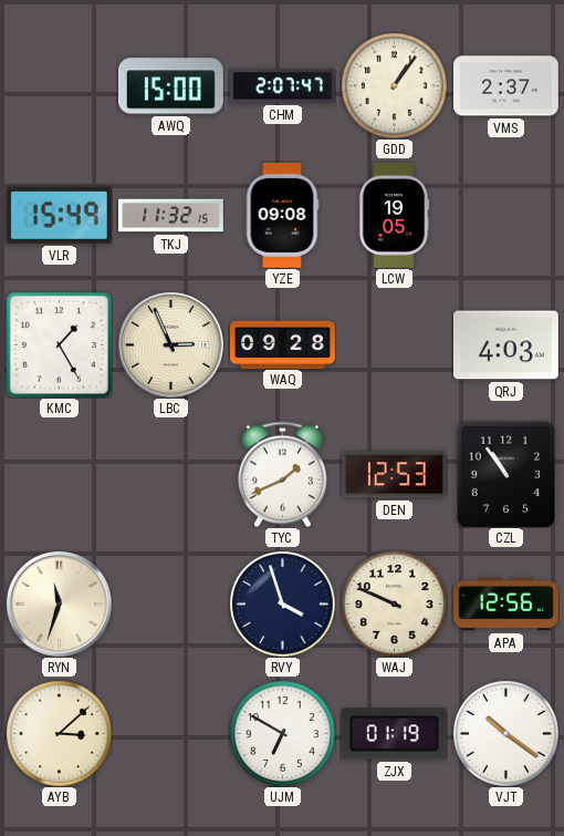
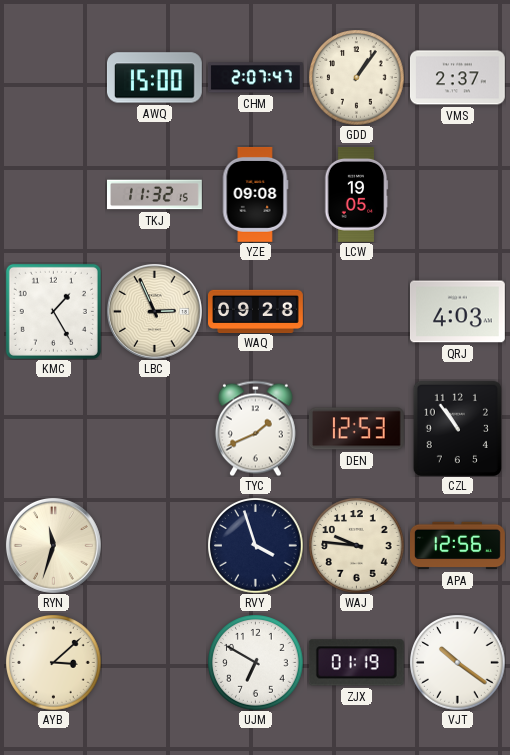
VLR: 15:49 -> none (59, 215)
WAJ: 9:49 -> 9:46 (356, 545)
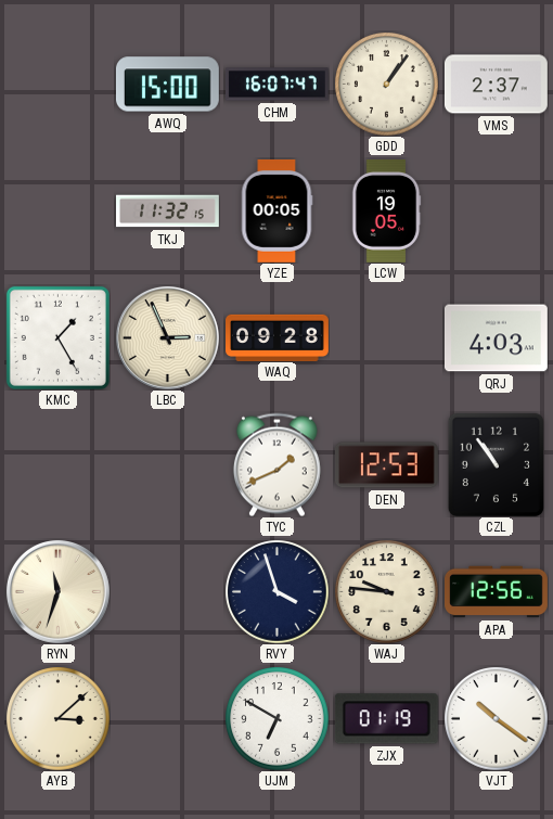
CHM: 2:07 -> 16:07 (276, 85)
YZE: 09:08 -> 00:05 (276, 212)
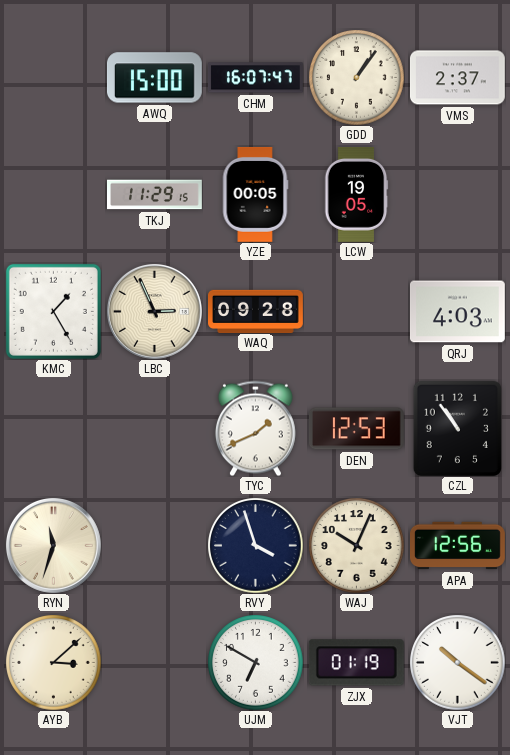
TKJ: 11:32 -> 11:29 (155, 195)
WAJ: 9:46 -> 10:04 (356, 545)
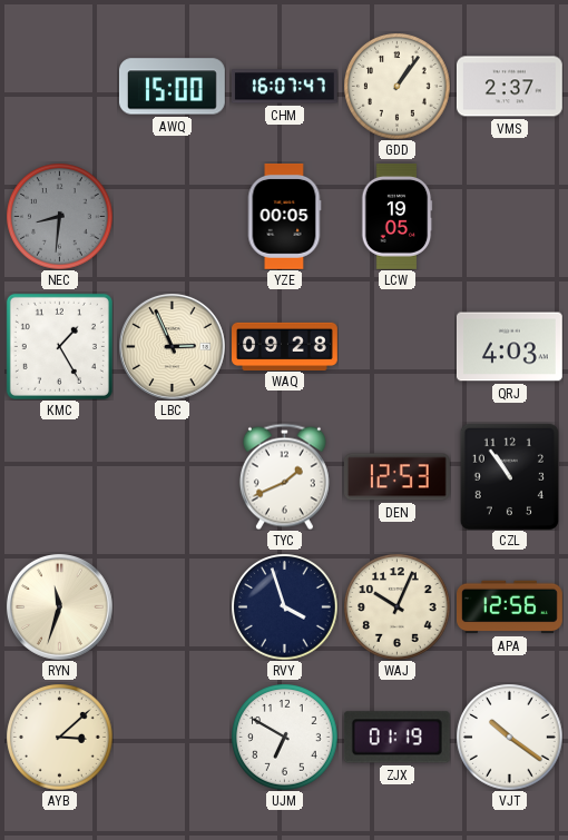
NEC: none -> 8:31 (59, 216)
TKJ: 11:29 -> none (155, 195)
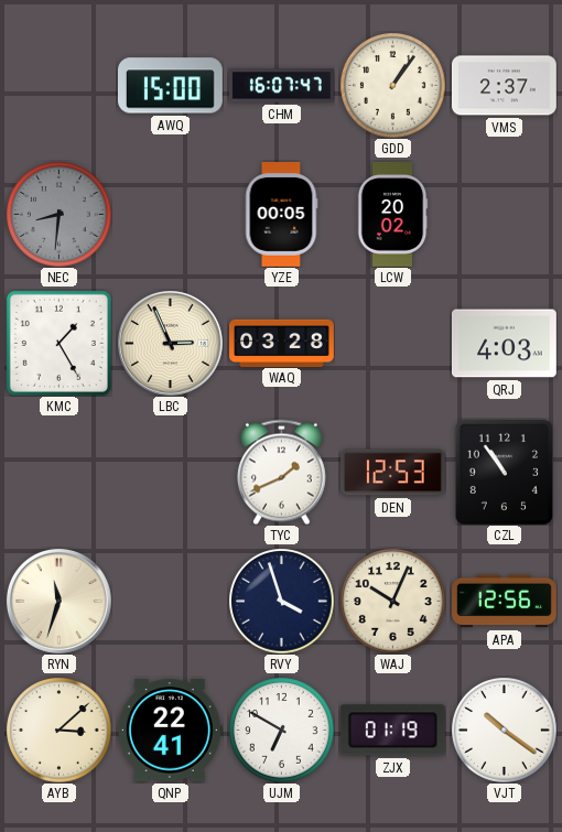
LCW: 19:05 -> 20:02 (392, 215)
WAQ: 09:28 -> 03:28 (282, 343)
QNP: none -> 22:41 (170, 731)
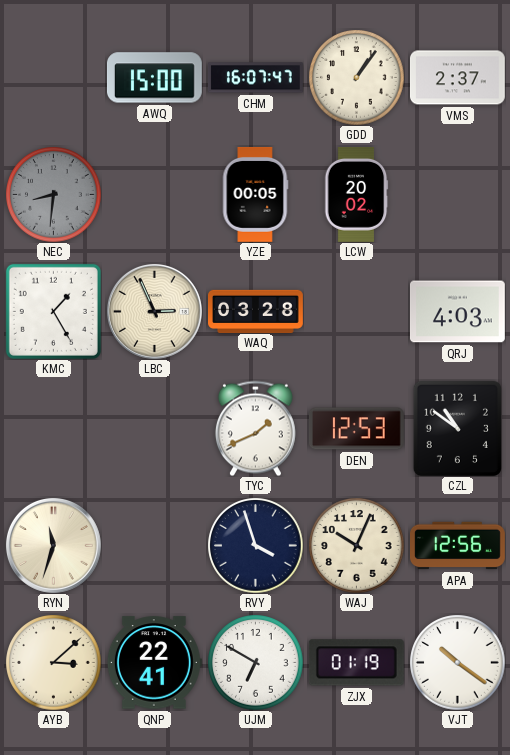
CZL: 10:54 -> 10:51 (457, 428)
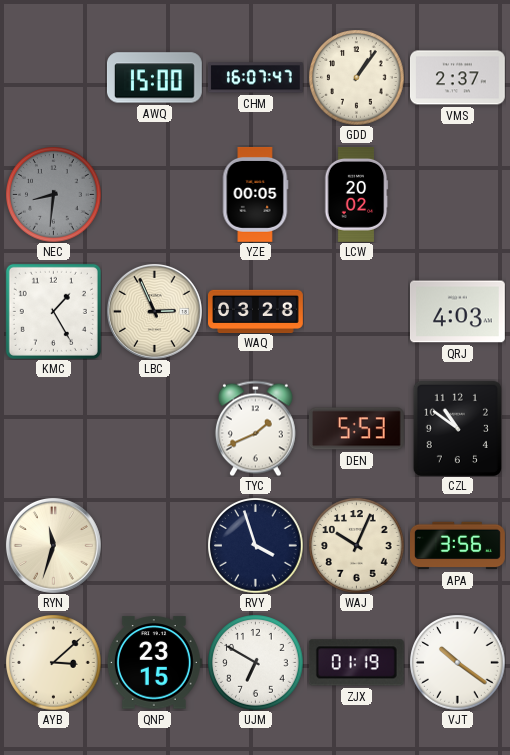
DEN: 12:53 -> 5:53 (356, 429)
APA: 12:56 -> 3:56 (458, 546)
QNP: 22:41 -> 23:15 (154, 663)
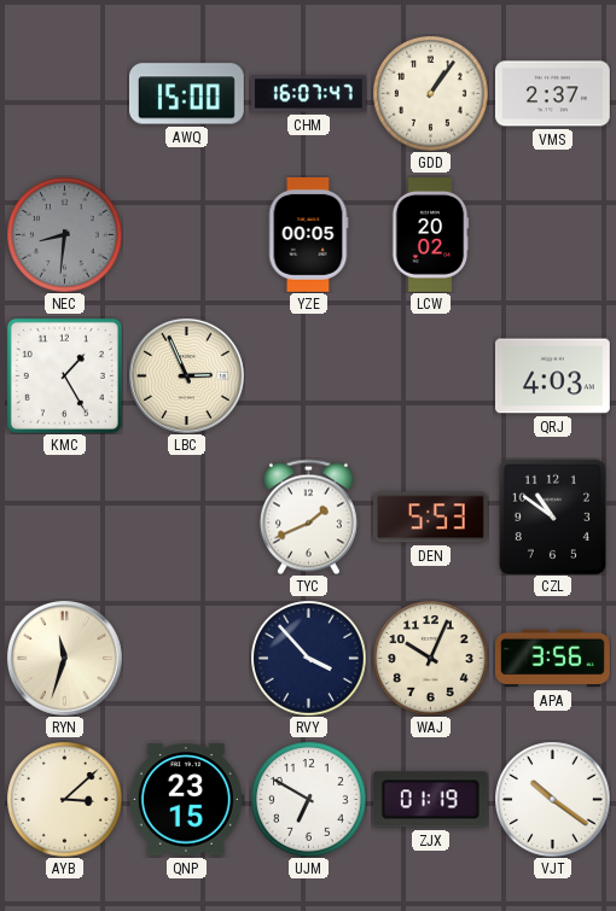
WAQ: 03:28 -> none (256, 311)
RVY: 3:57 -> 3:53 (308, 658)
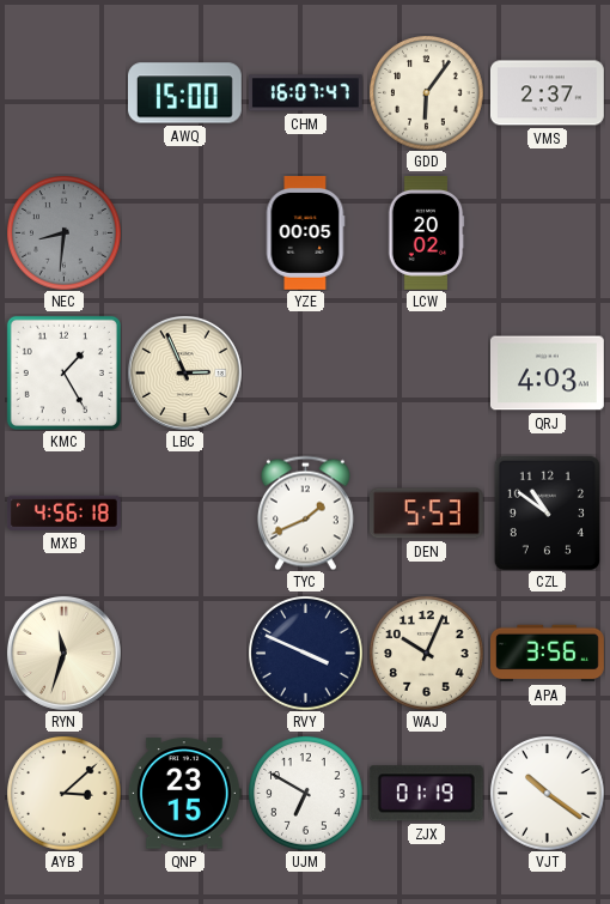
GDD: 1:06 -> 6:06 (426, 92)
MXB: none -> 4:56 (63, 512)
RVY: 3:53 -> 3:49 (305, 653)
